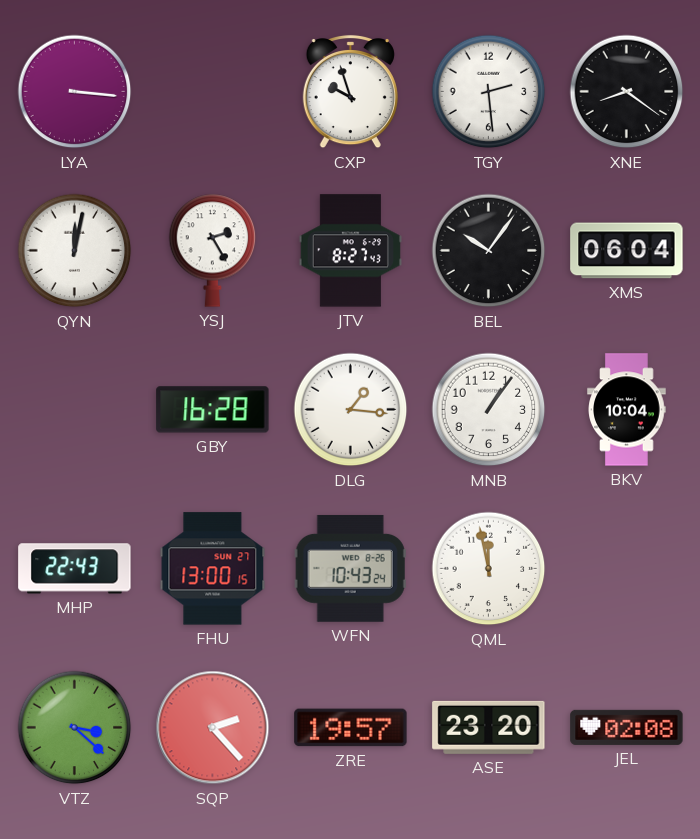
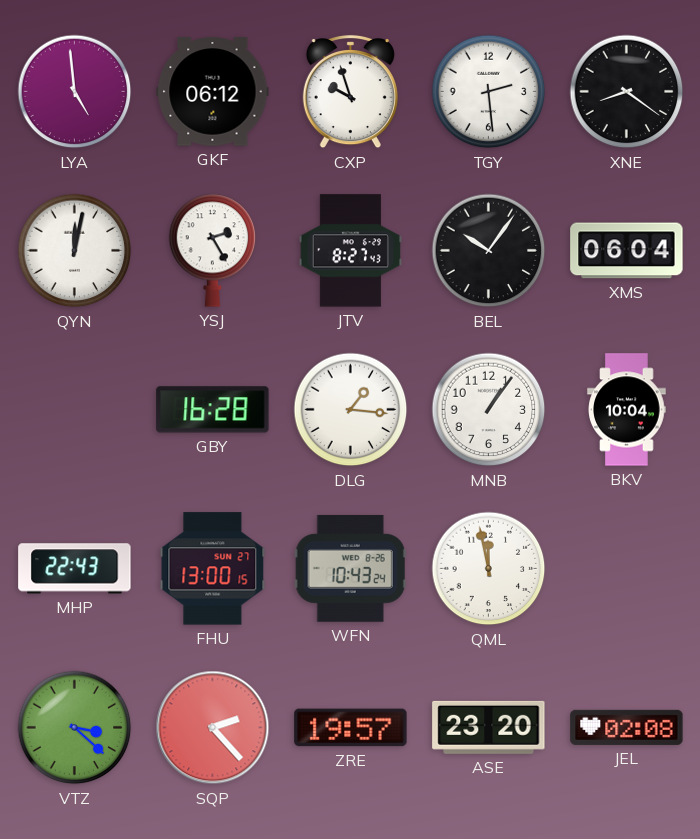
LYA: 3:16 -> 4:59 (75, 92)
GKF: none -> 06:12 (213, 92)
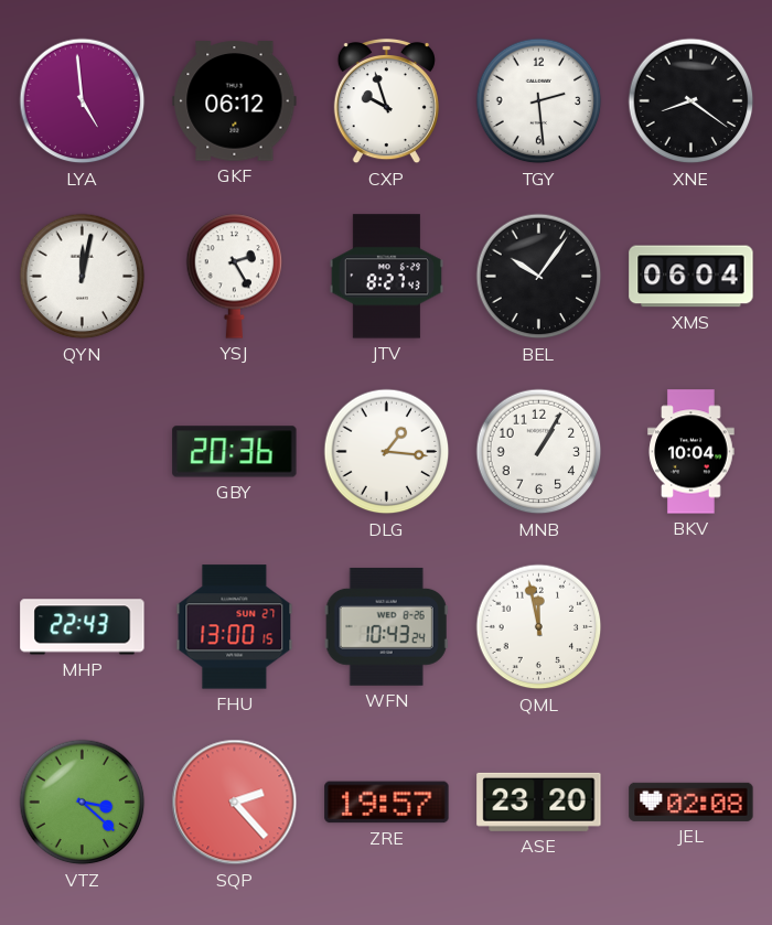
GBY: 16:28 -> 20:36 (235, 452)
MNB: 1:06 -> 1:05 (539, 452)
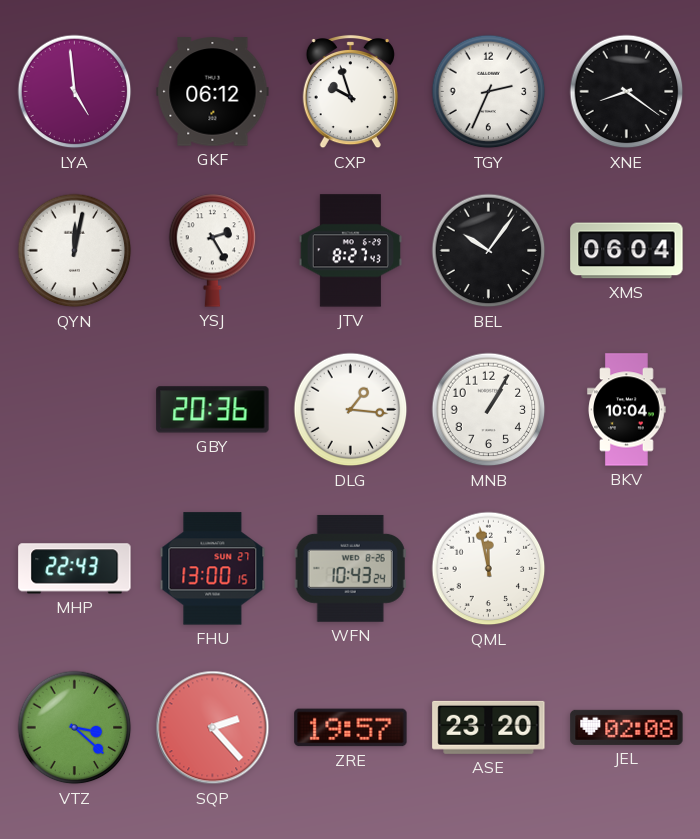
TGY: 2:29 -> 2:34 (489, 92)
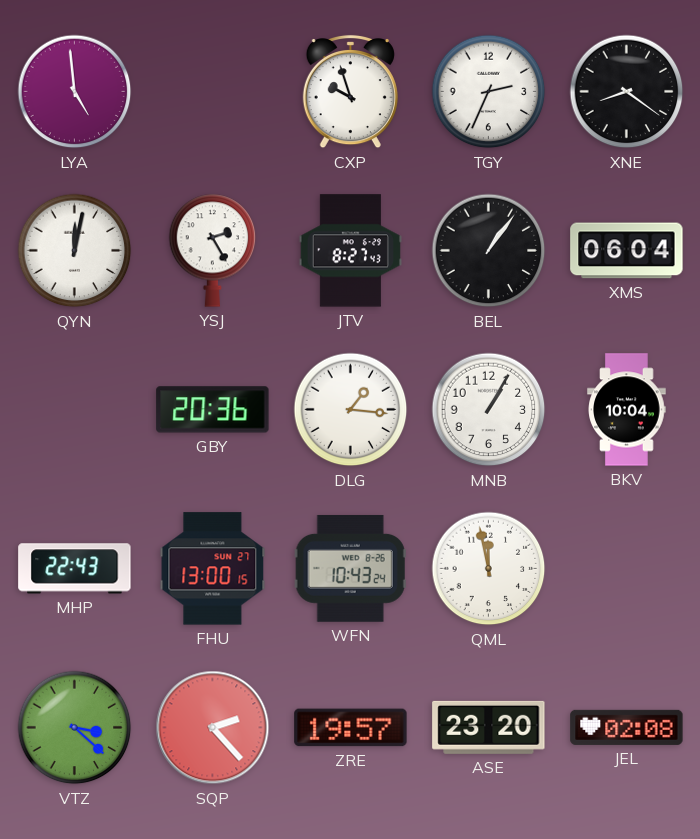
GKF: 06:12 -> none (213, 92)
BEL: 10:06 -> 1:06 (489, 251)
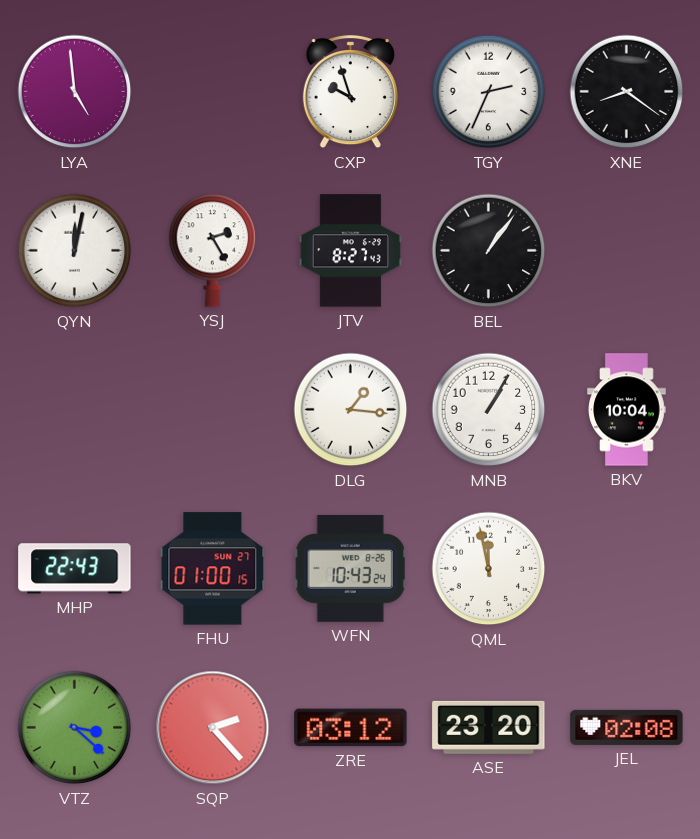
XMS: 06:04 -> none (627, 251)
GBY: 20:36 -> none (213, 410)
FHU: 13:00 -> 01:00 (213, 569)
ZRE: 19:57 -> 03:12 (351, 728)
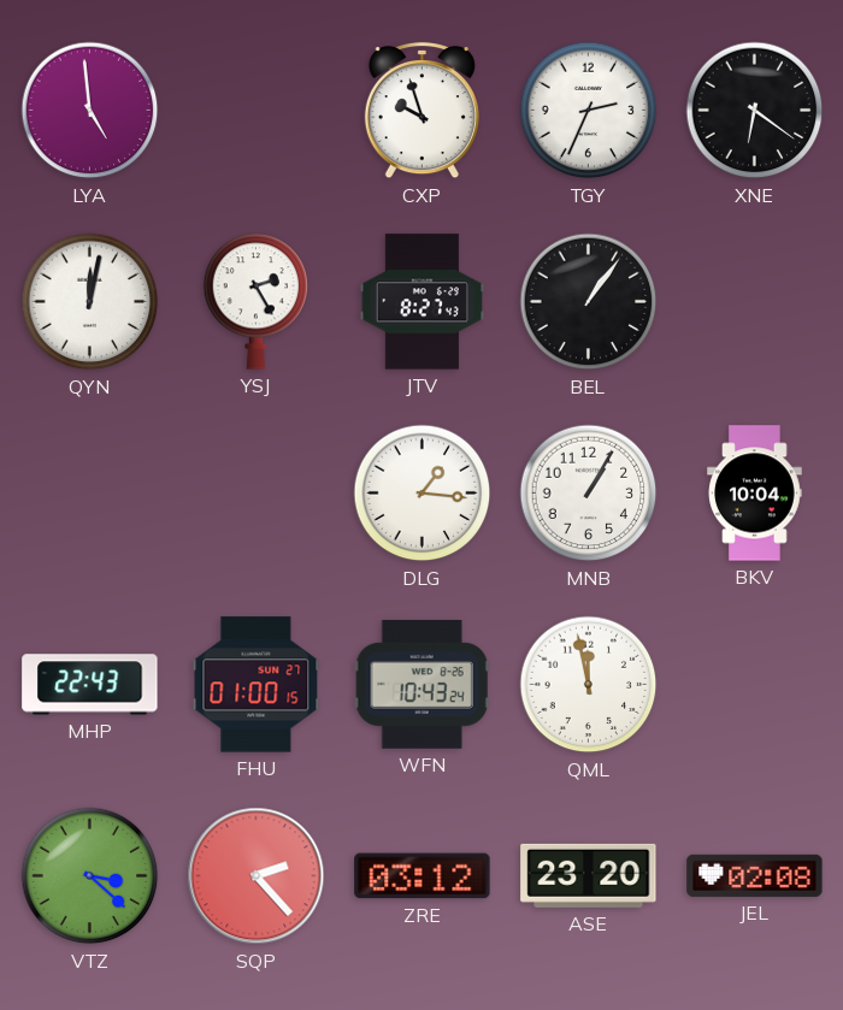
XNE: 8:21 -> 6:21 (755, 111)
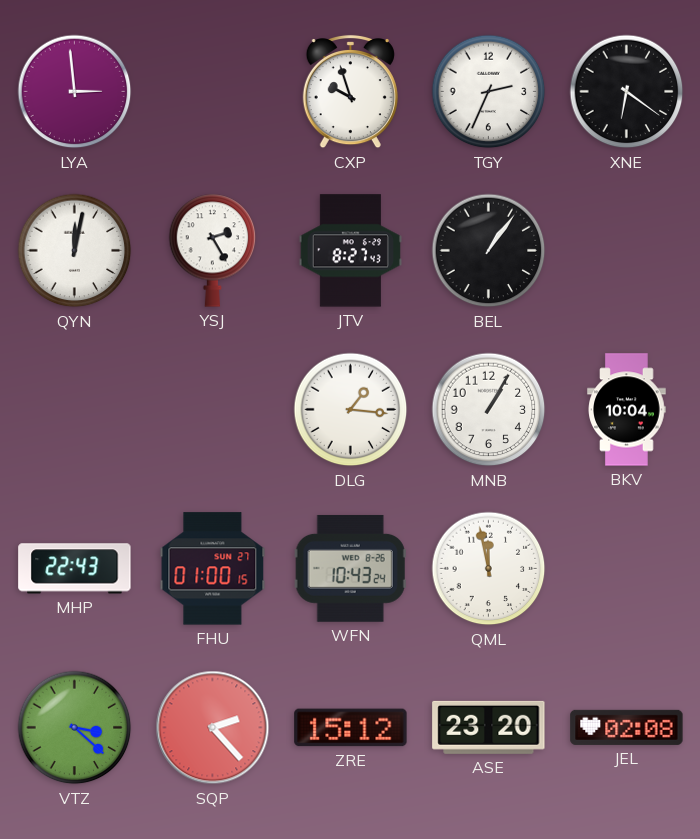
LYA: 4:59 -> 2:59 (75, 92)
ZRE: 03:12 -> 15:12 (351, 728)
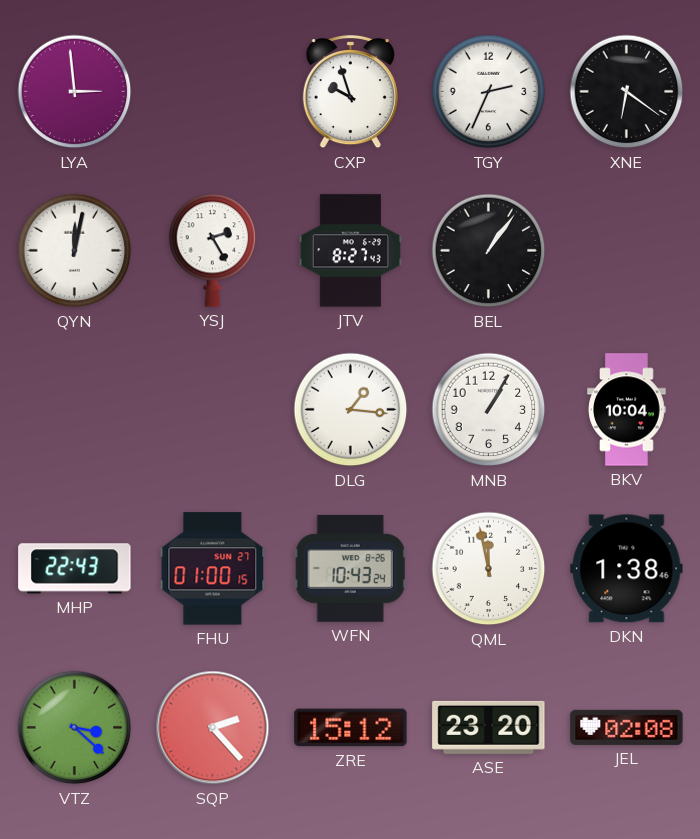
DKN: none -> 1:38 (627, 569)
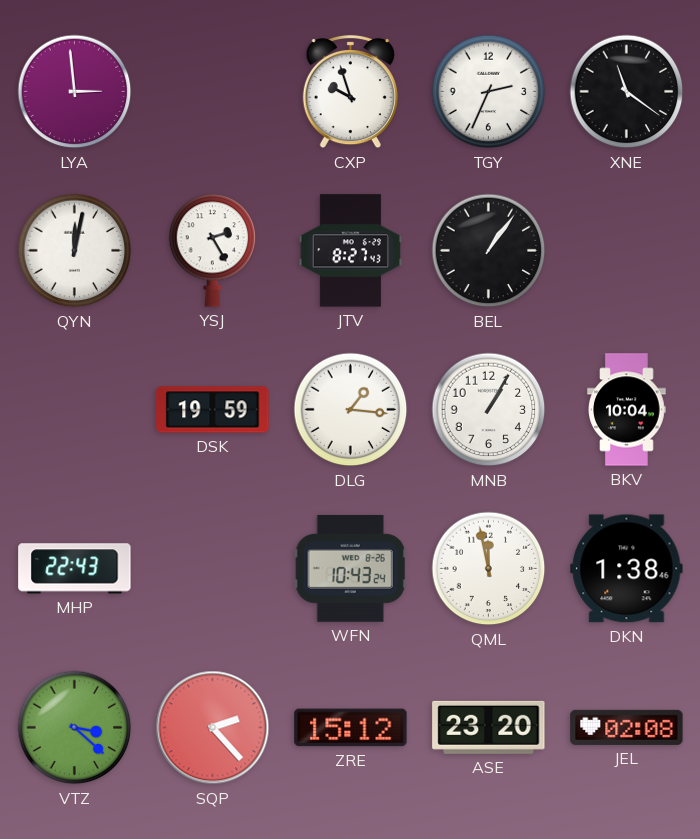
XNE: 6:21 -> 11:21 (627, 92)
DSK: none -> 19:59 (213, 410)
FHU: 01:00 -> none (213, 569)
